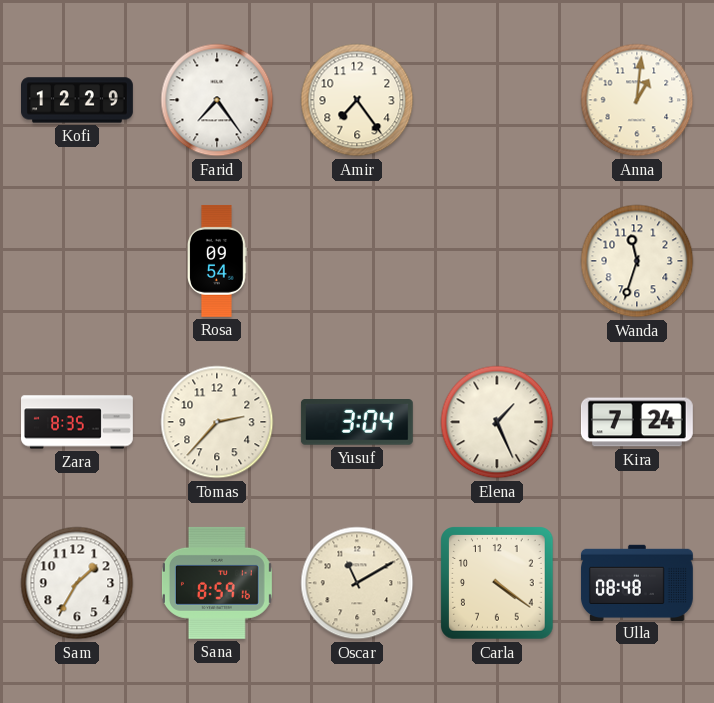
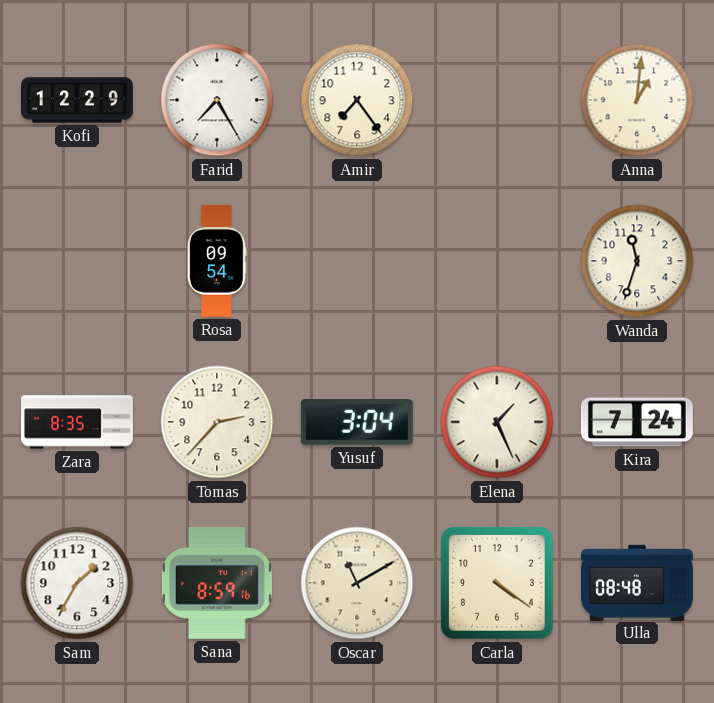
Farid: 7:24 -> 7:25 (217, 100)
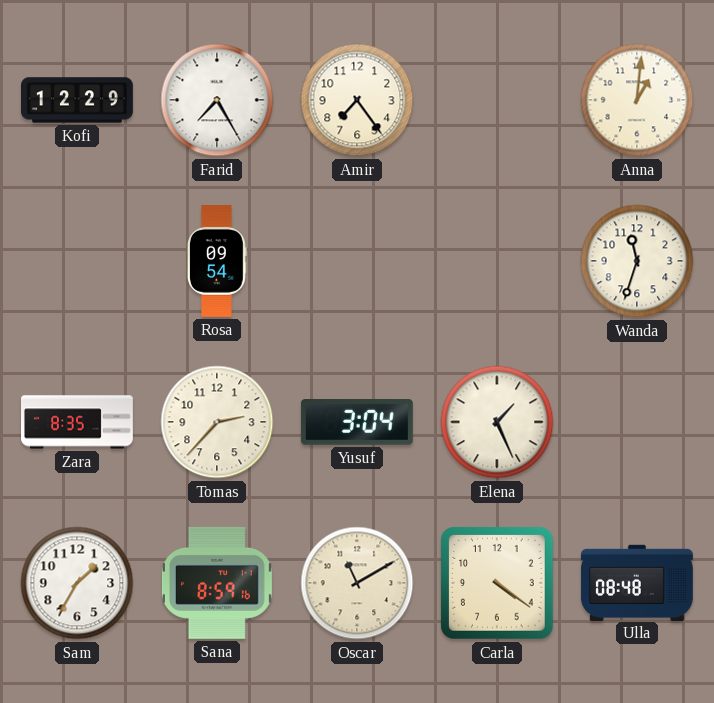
Kira: 7:24 -> none (637, 422)
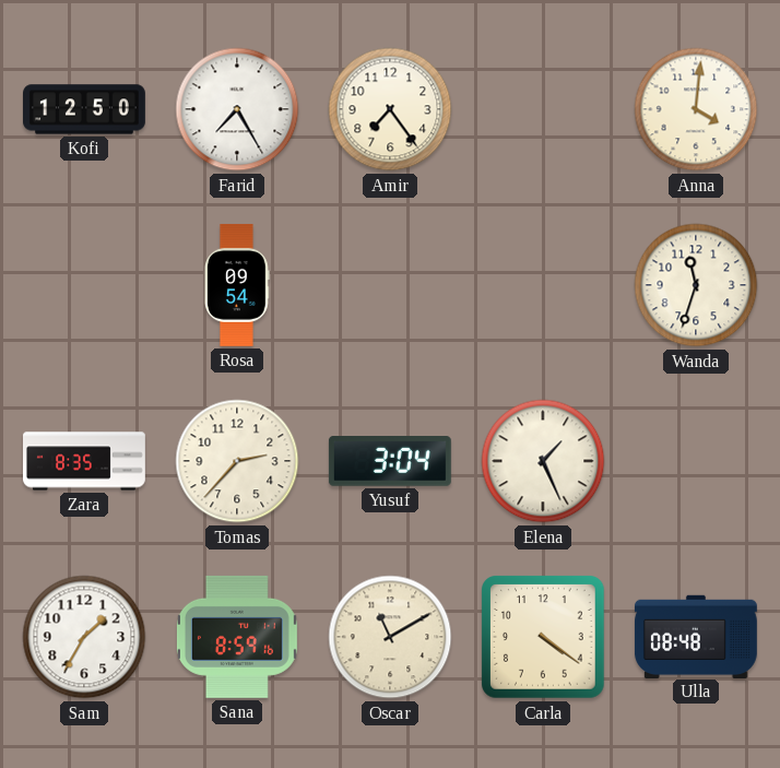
Kofi: 12:29 -> 12:50 (85, 109)
Anna: 1:01 -> 4:01 (696, 109)
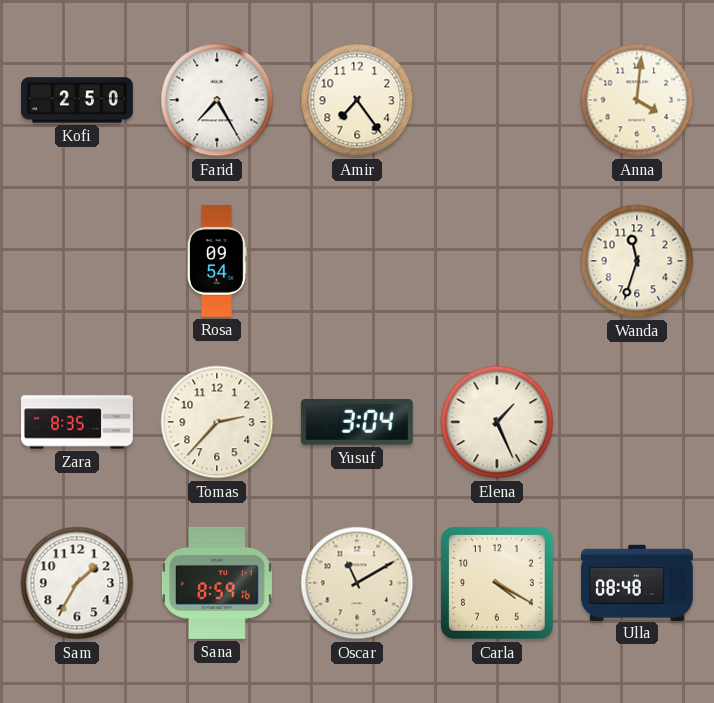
Kofi: 12:50 -> 2:50 (78, 100)
Carla: 4:21 -> 4:20 (498, 584)
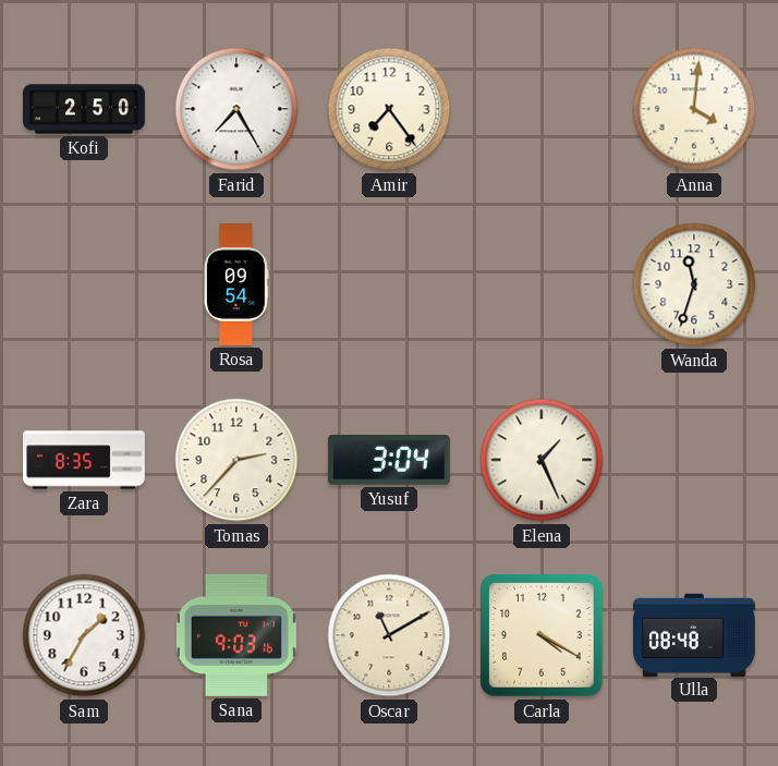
Sana: 8:59 -> 9:03 (236, 635)
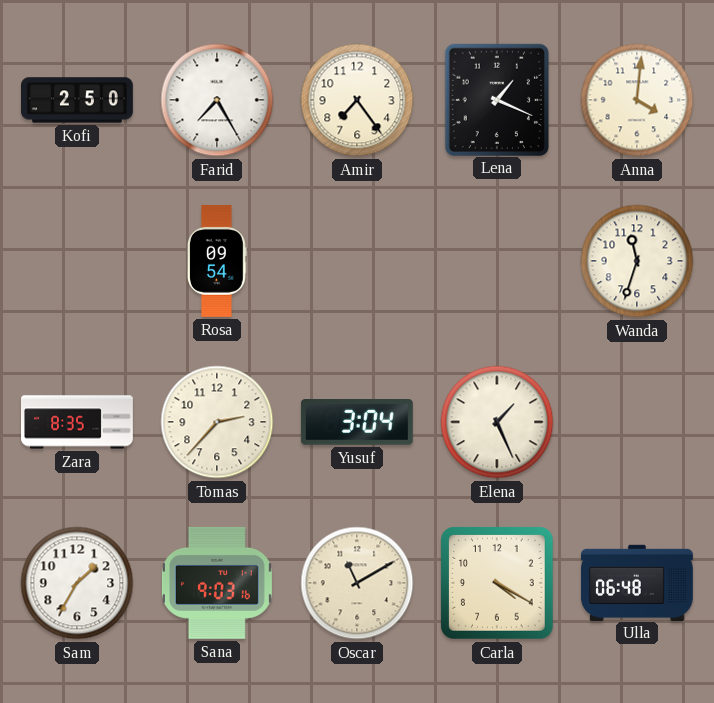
Lena: none -> 1:19 (496, 99)
Ulla: 08:48 -> 06:48 (637, 582)
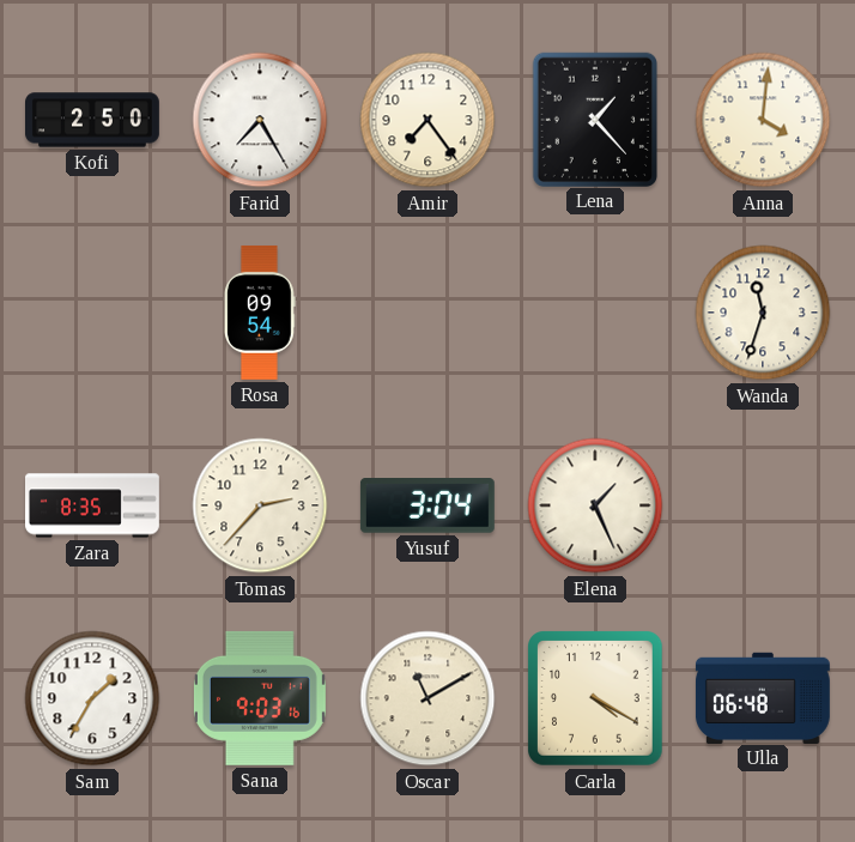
Lena: 1:19 -> 1:23 (594, 119)
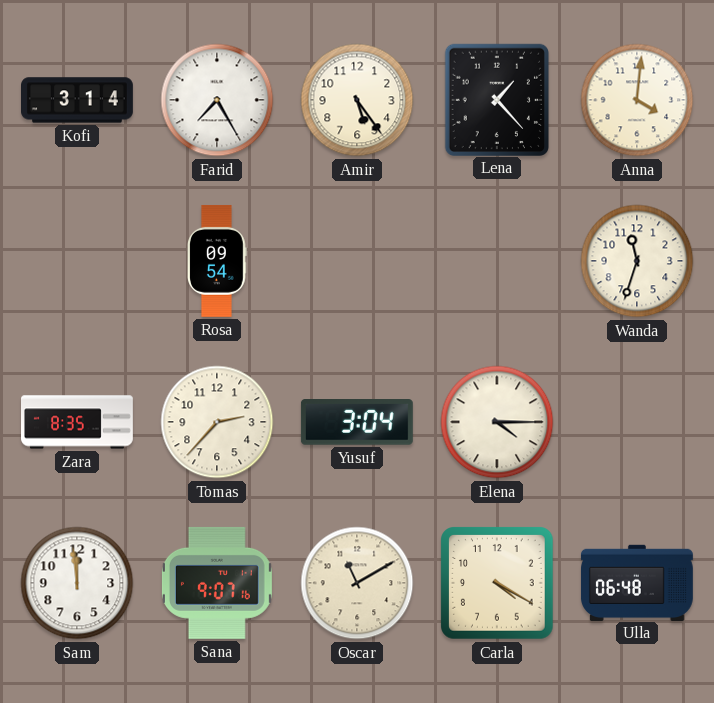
Kofi: 2:50 -> 3:14 (78, 100)
Amir: 7:24 -> 5:24 (357, 100)
Elena: 1:26 -> 4:15 (497, 422)
Sam: 1:35 -> 11:59 (77, 583)
Sana: 9:03 -> 9:07 (217, 583)
